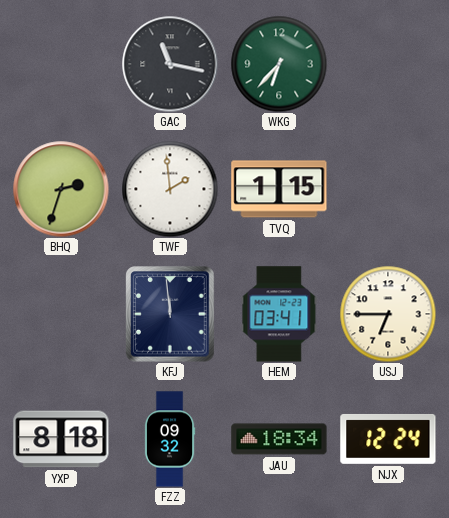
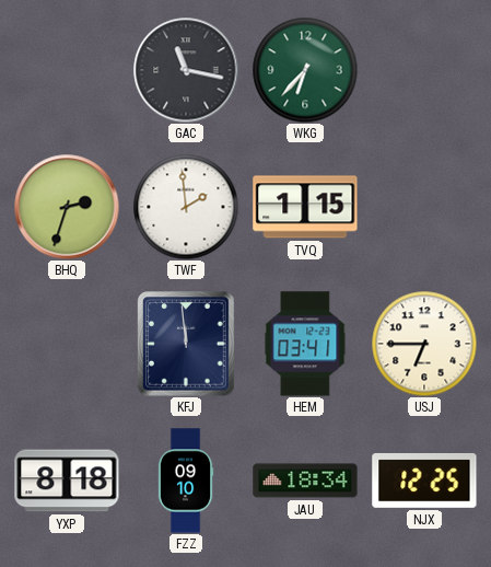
FZZ: 09:32 -> 09:10 (186, 481)
NJX: 12:24 -> 12:25 (424, 481)
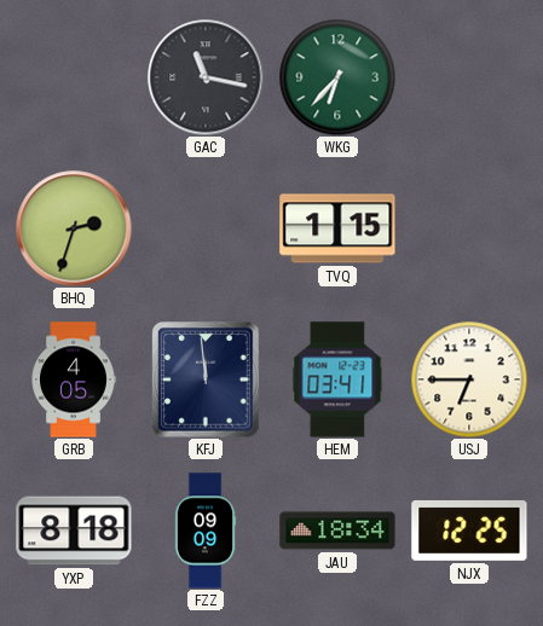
TWF: 1:59 -> none (186, 207)
GRB: none -> 4:05 (74, 379)
FZZ: 09:10 -> 09:09 (206, 531)
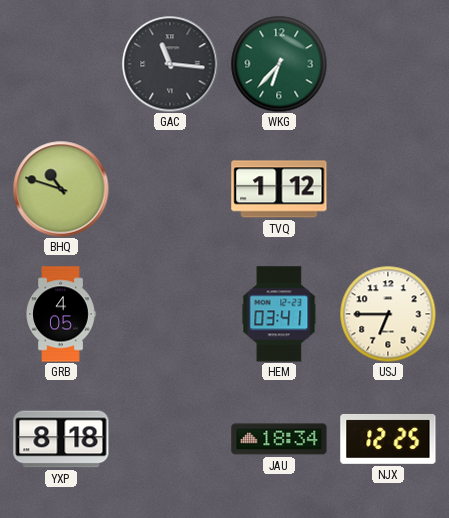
GAC: 11:17 -> 11:16 (170, 64)
BHQ: 2:33 -> 10:48 (61, 189)
TVQ: 1:15 -> 1:12 (279, 189)
KFJ: 11:59 -> none (206, 379)
FZZ: 09:09 -> none (206, 531)
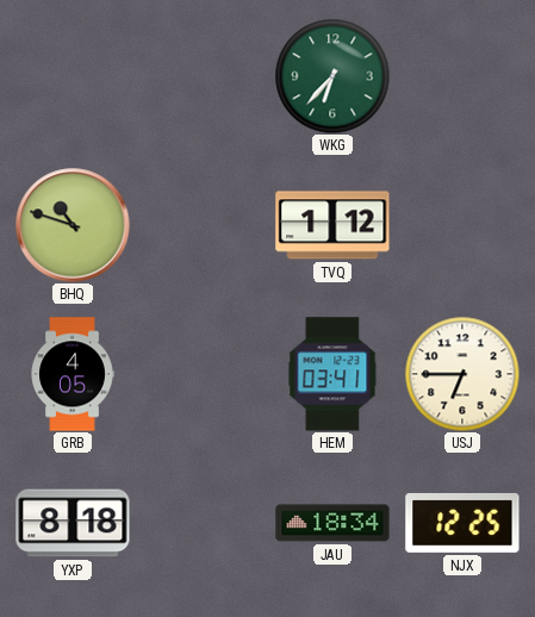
GAC: 11:16 -> none (170, 64)
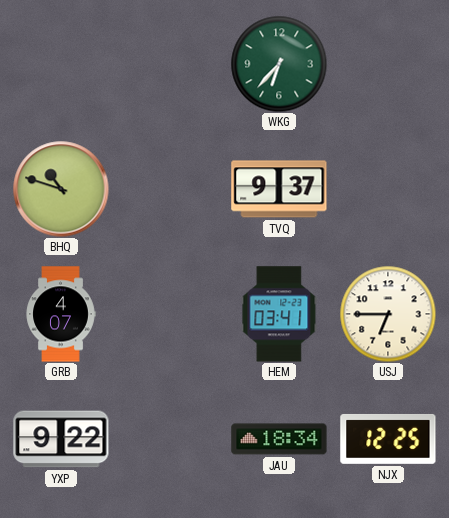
TVQ: 1:12 -> 9:37 (279, 189)
GRB: 4:05 -> 4:07 (61, 314)
YXP: 8:18 -> 9:22 (61, 439)
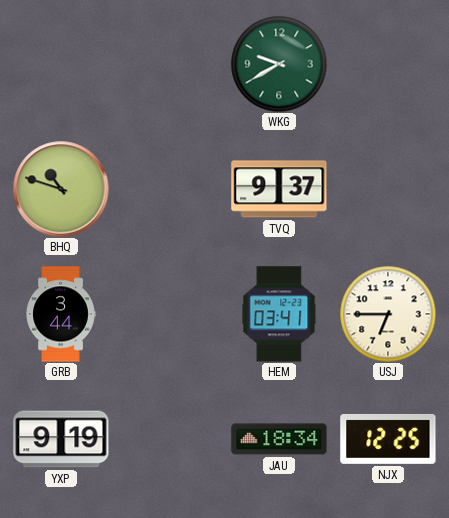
WKG: 6:37 -> 9:40 (279, 64)
GRB: 4:07 -> 3:44 (61, 314)
YXP: 9:22 -> 9:19 (61, 439)
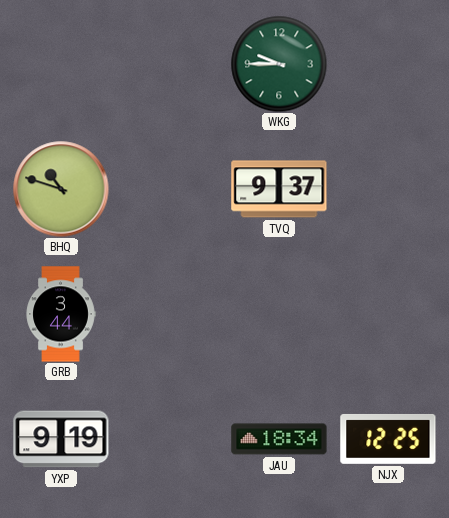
WKG: 9:40 -> 9:45 (279, 64)
HEM: 03:41 -> none (279, 314)
USJ: 6:45 -> none (388, 314)
